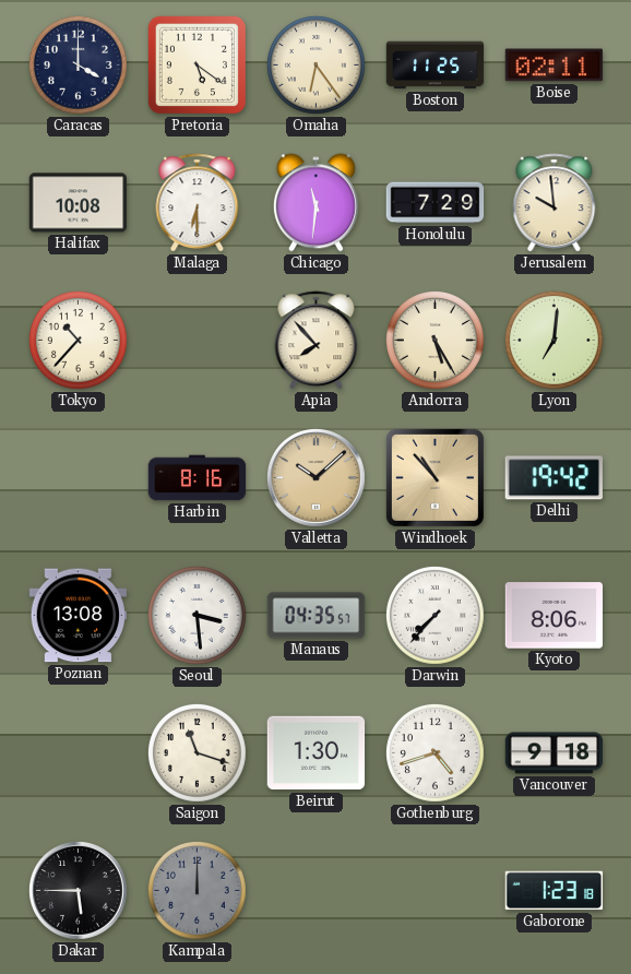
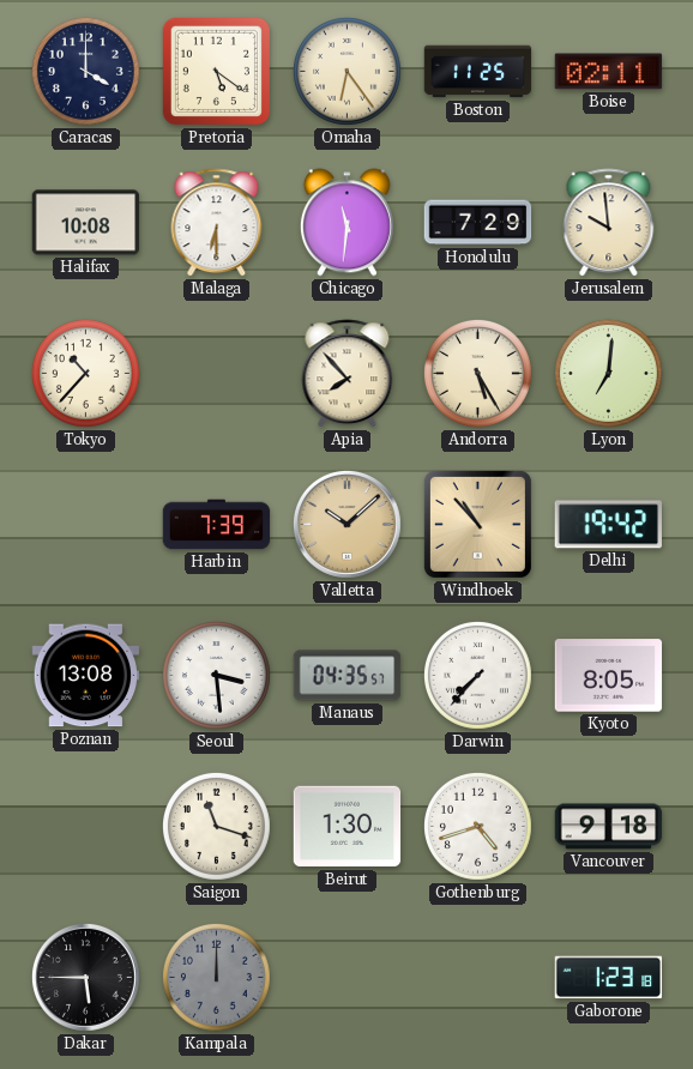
Harbin: 8:16 -> 7:39 (217, 525)
Kyoto: 8:06 -> 8:05 (609, 676)
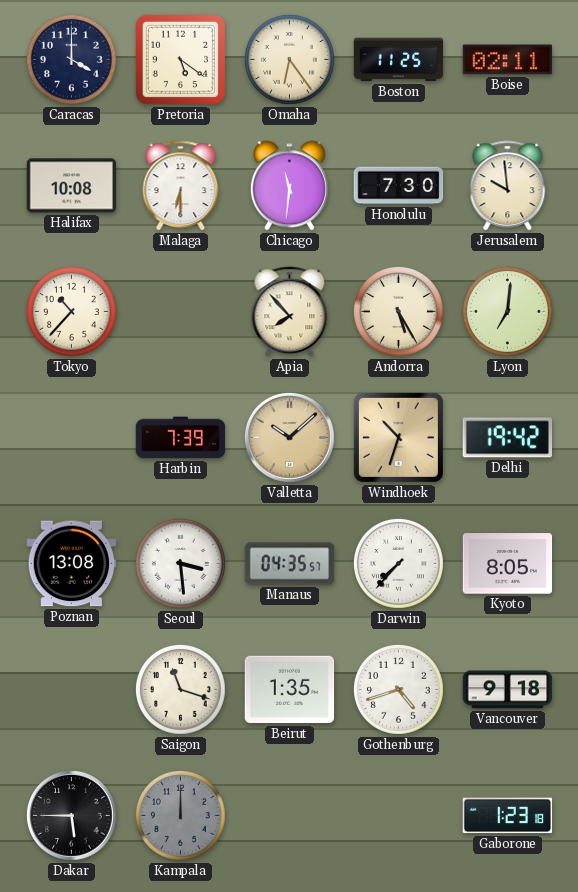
Honolulu: 7:29 -> 7:30 (399, 186)
Windhoek: 10:53 -> 10:33 (398, 437)
Beirut: 1:30 -> 1:35 (290, 690)
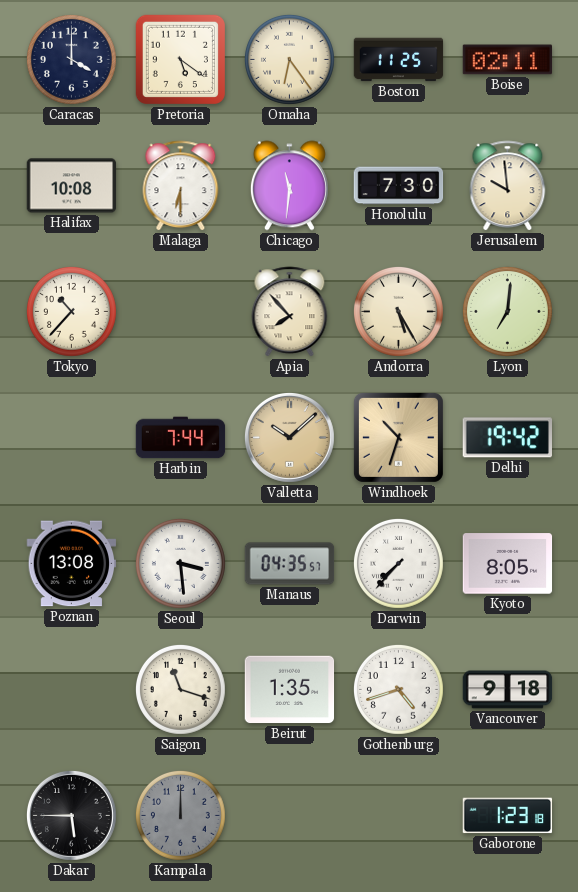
Harbin: 7:39 -> 7:44 (181, 438)
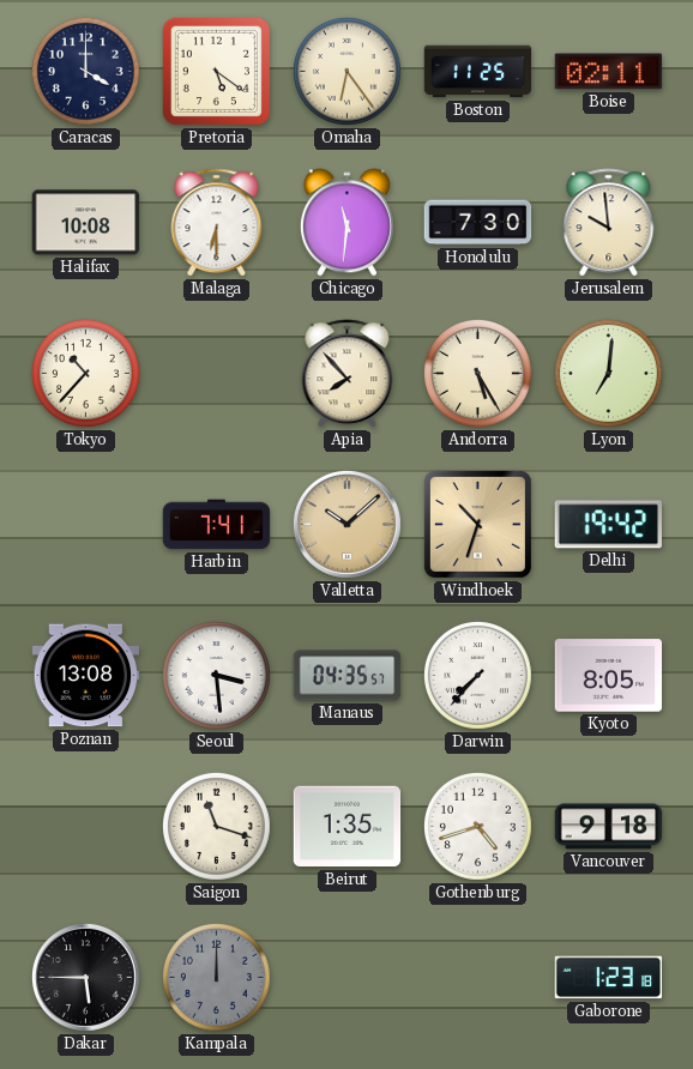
Harbin: 7:44 -> 7:41 (217, 525)
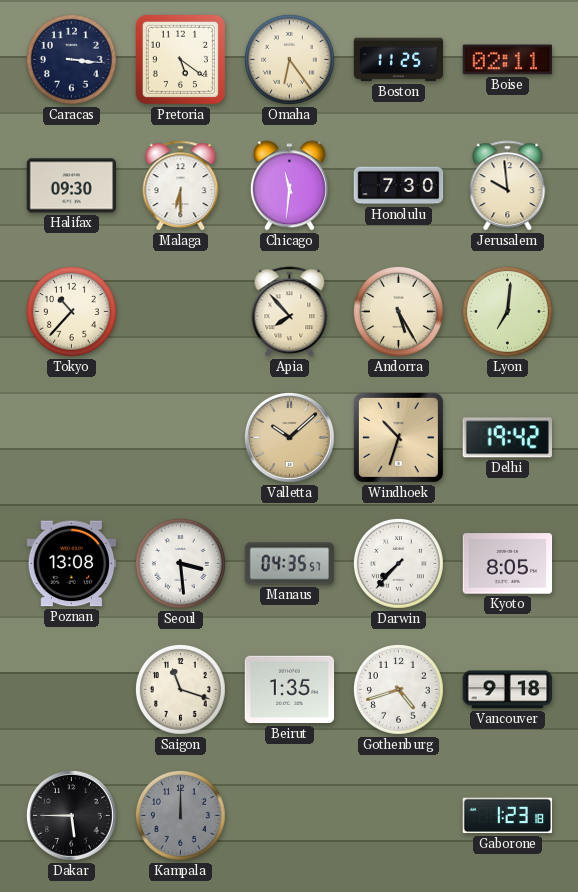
Caracas: 4:00 -> 3:16 (71, 59)
Halifax: 10:08 -> 09:30 (72, 186)
Harbin: 7:41 -> none (217, 525)
